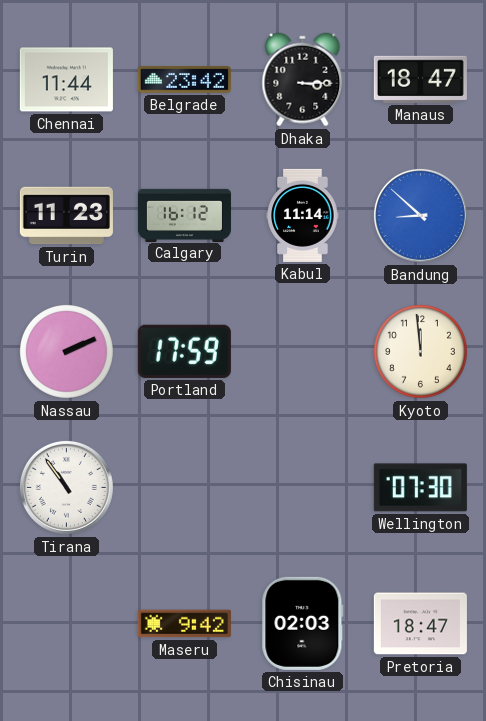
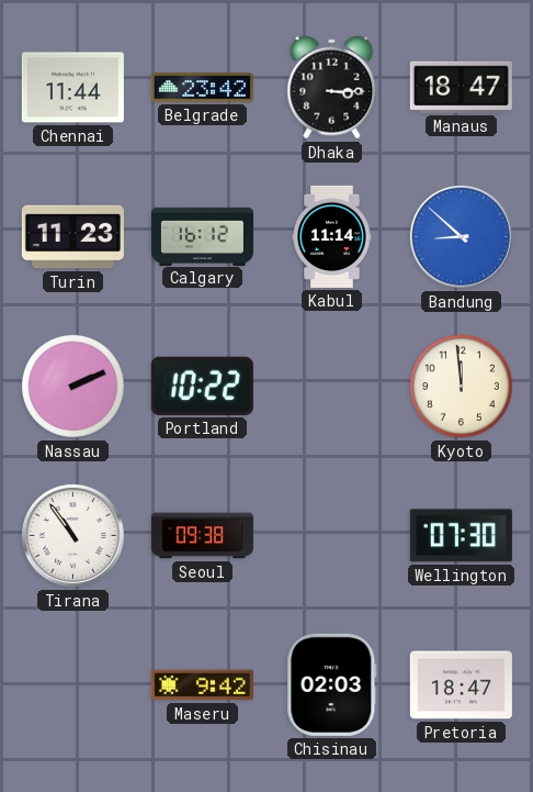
Portland: 17:59 -> 10:22 (202, 386)
Seoul: none -> 09:38 (202, 536)
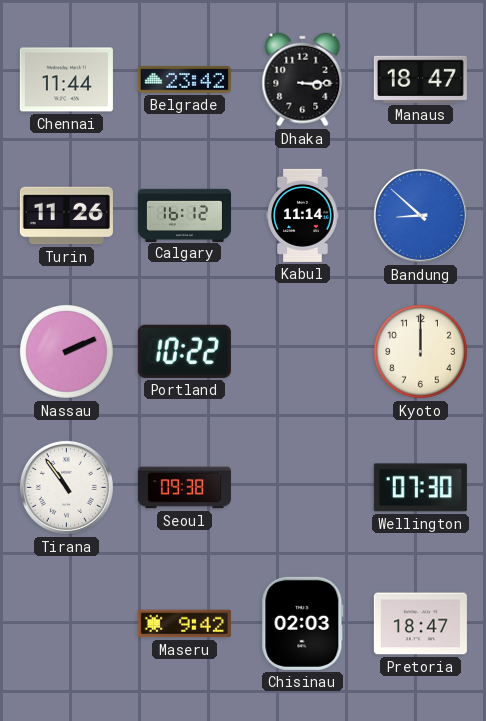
Turin: 11:23 -> 11:26 (66, 216)
Kyoto: 11:59 -> 12:00 (420, 351)
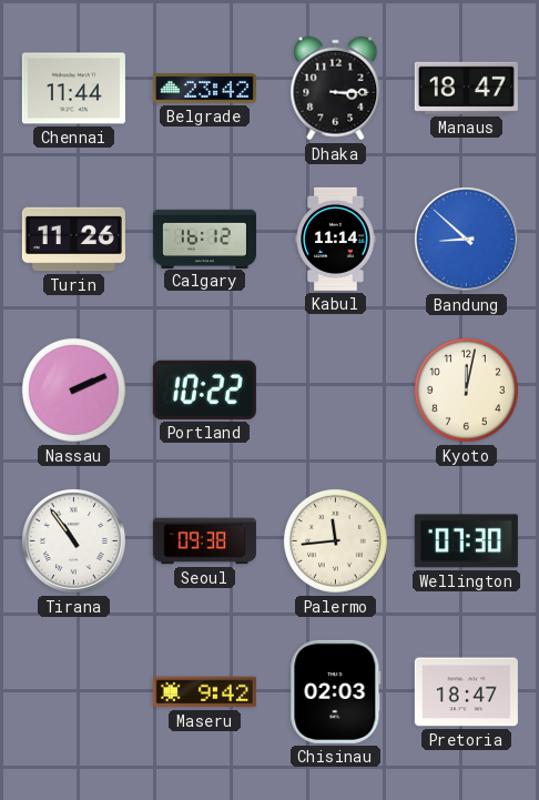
Kyoto: 12:00 -> 12:02 (466, 389)
Palermo: none -> 11:44 (335, 540)
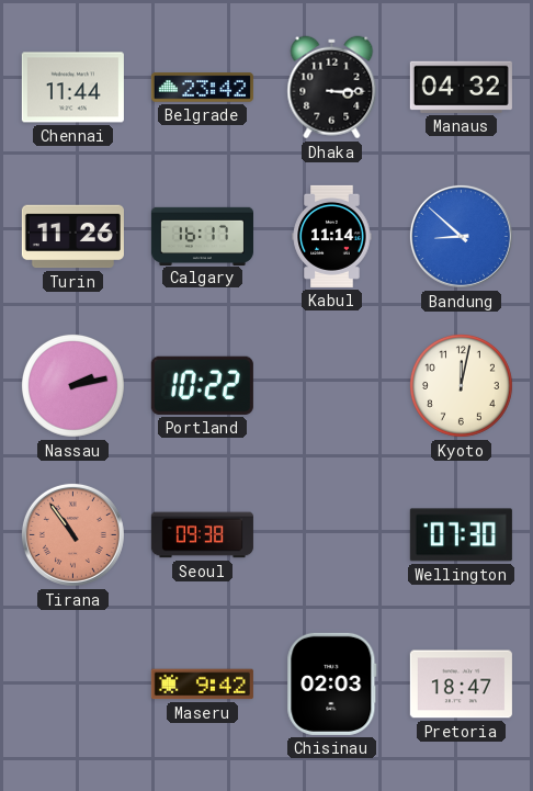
Manaus: 18:47 -> 04:32 (461, 87)
Calgary: 16:12 -> 16:17 (202, 236)
Nassau: 2:11 -> 2:13 (72, 385)
Tirana dial: white -> salmon (72, 534)
Palermo: 11:44 -> none (335, 540)
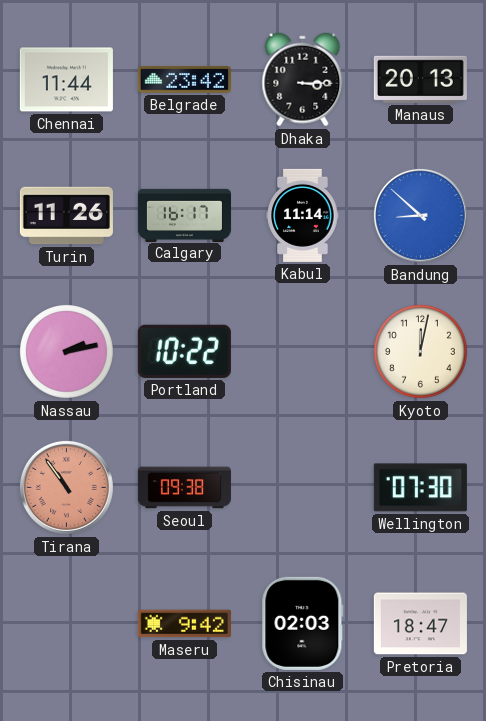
Manaus: 04:32 -> 20:13 (420, 79)
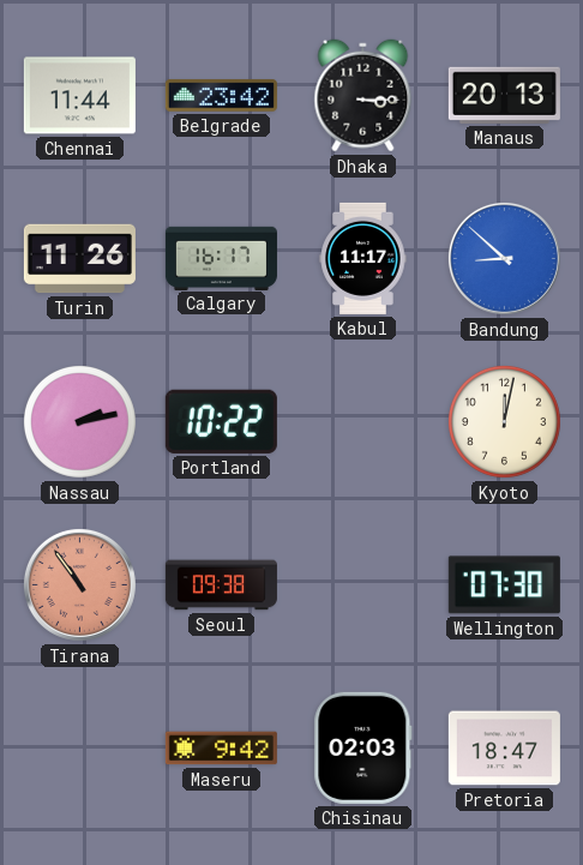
Kabul: 11:14 -> 11:17 (363, 258)
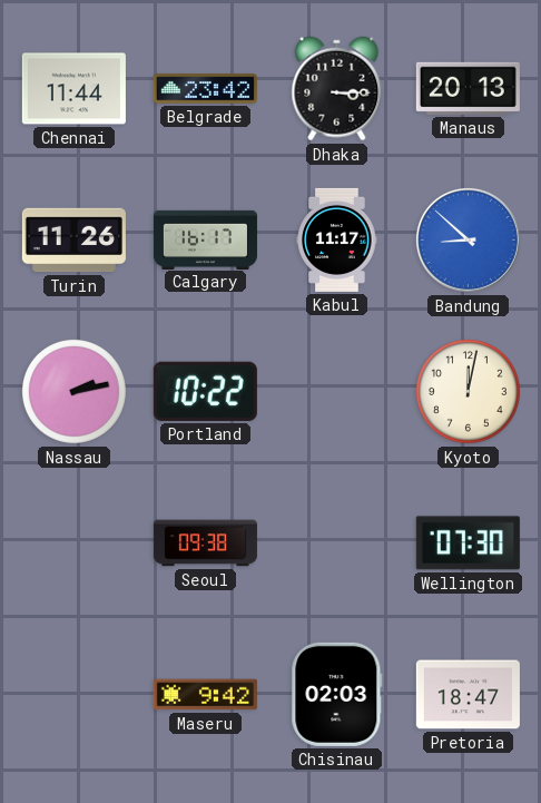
Tirana: 10:54 -> none (79, 584)
